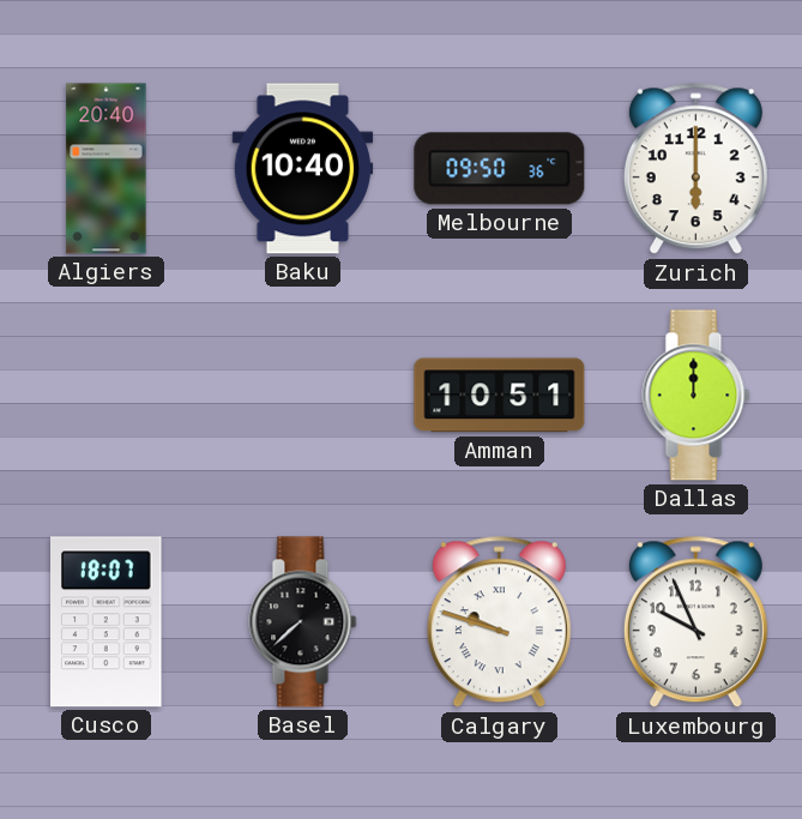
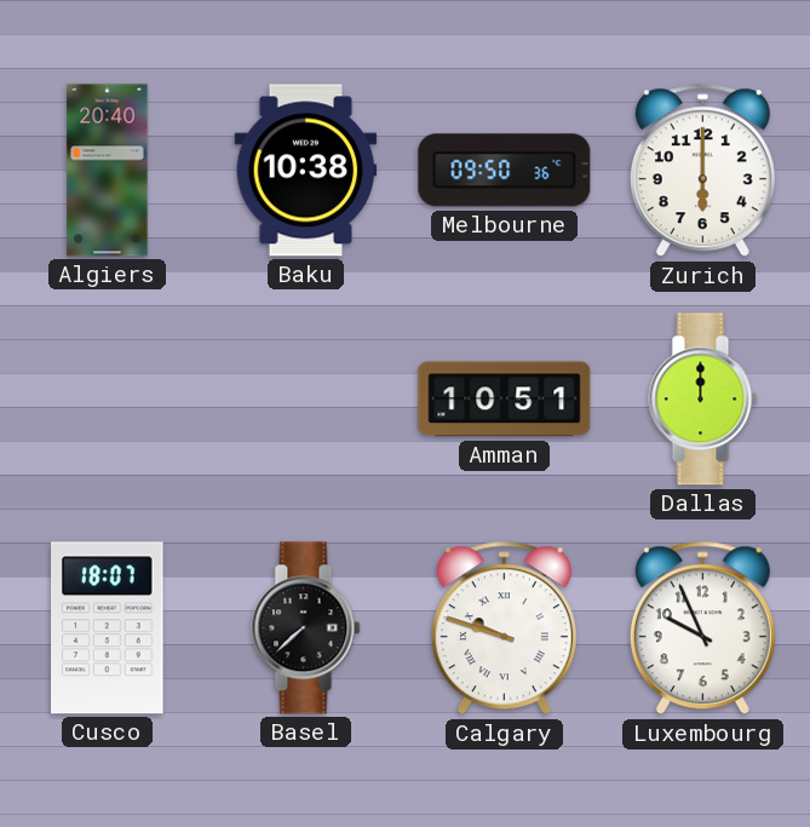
Baku: 10:40 -> 10:38 (306, 171)
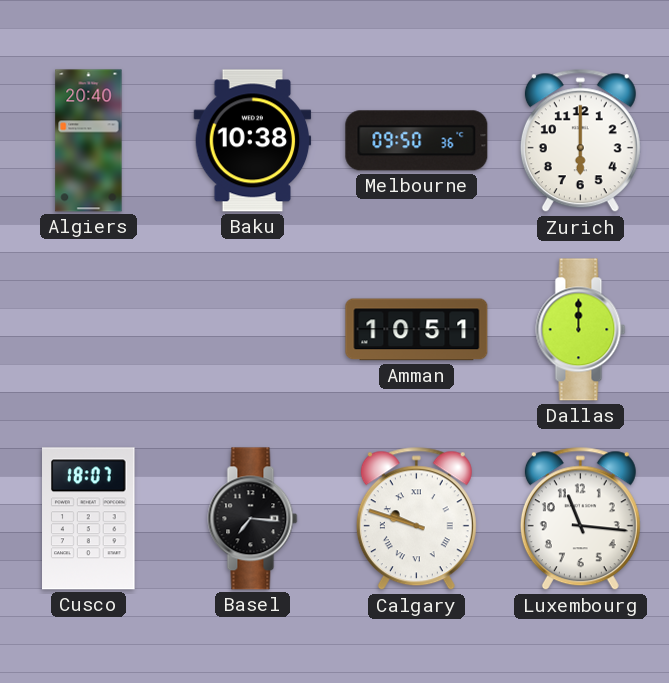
Basel: 7:38 -> 7:16 (253, 519)
Luxembourg: 9:56 -> 11:16 (580, 519)
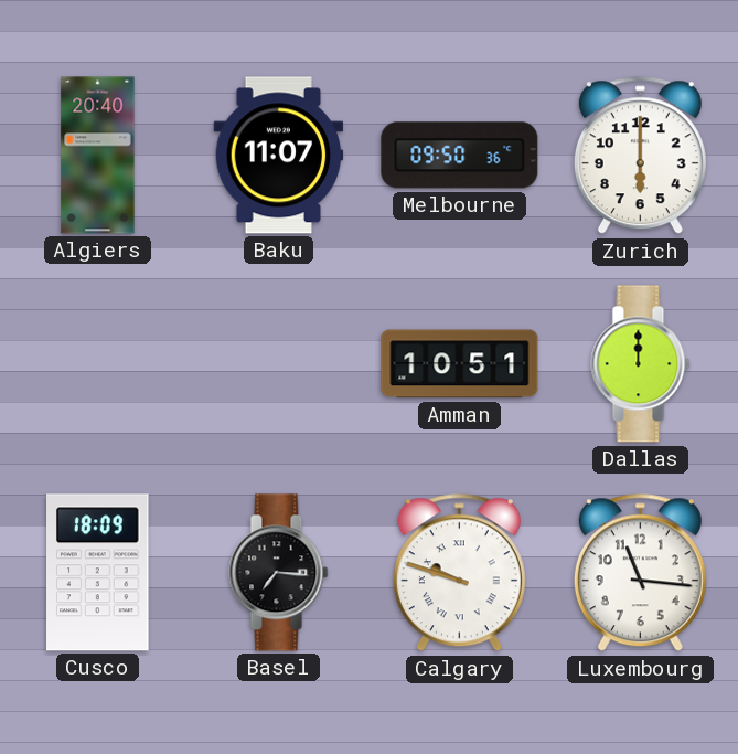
Baku: 10:38 -> 11:07 (279, 156)
Cusco: 18:07 -> 18:09 (98, 573)
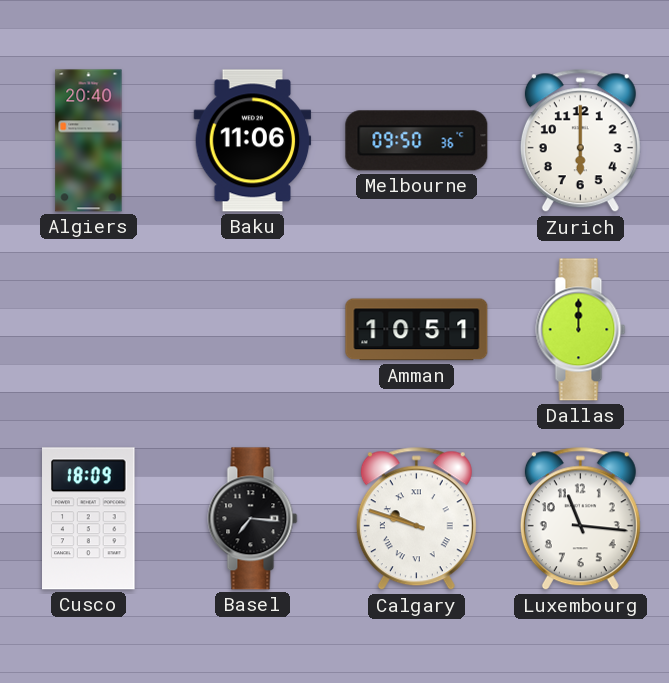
Baku: 11:07 -> 11:06 (253, 141)
